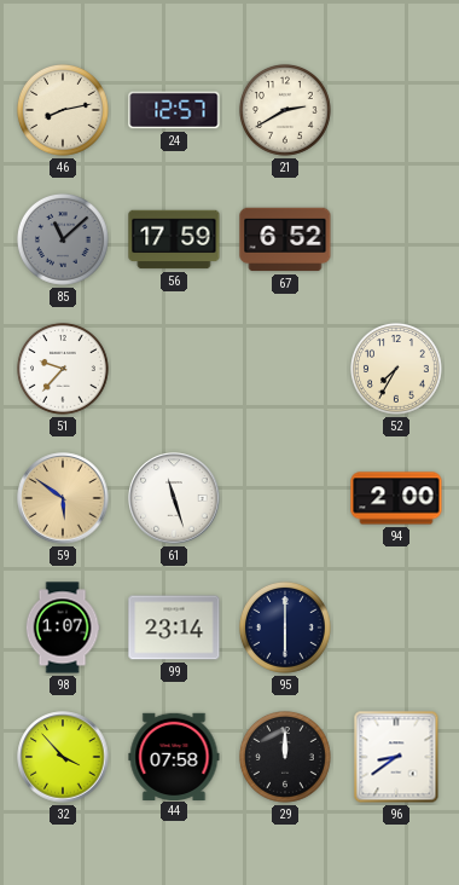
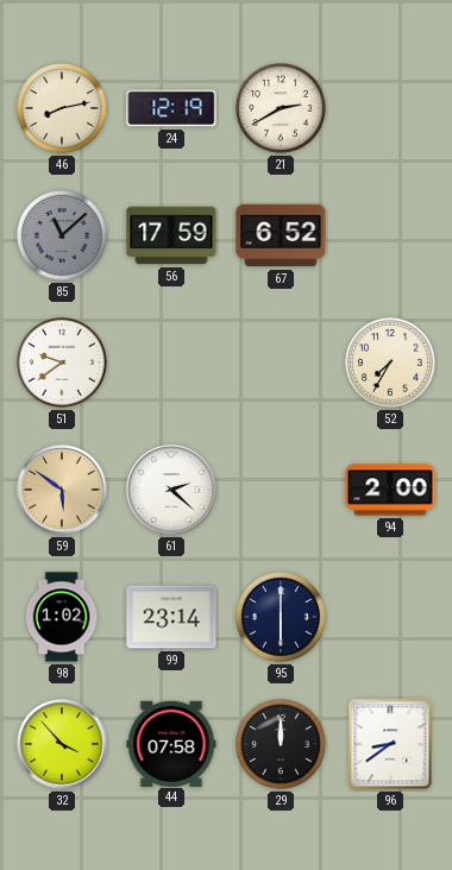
24: 12:57 -> 12:19 (171, 108)
51: 9:37 -> 9:39 (62, 363)
61: 11:27 -> 2:22 (171, 490)
98: 1:07 -> 1:02 (62, 617)
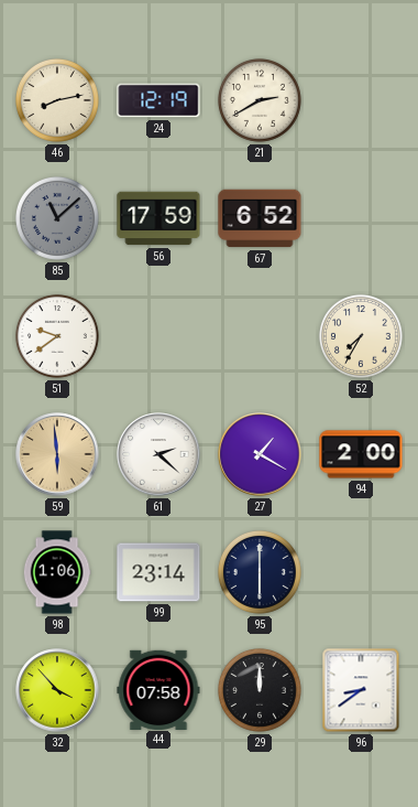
59: 5:51 -> 5:59 (57, 454)
27: none -> 1:20 (260, 454)
98: 1:02 -> 1:06 (57, 572)
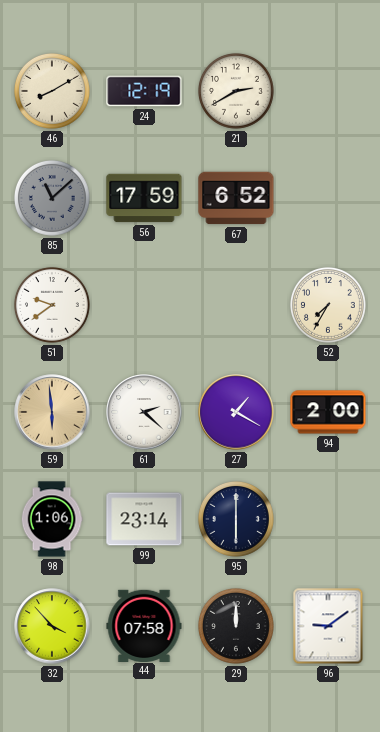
46: 8:13 -> 8:10 (52, 91)
96: 8:39 -> 9:09 (328, 626)
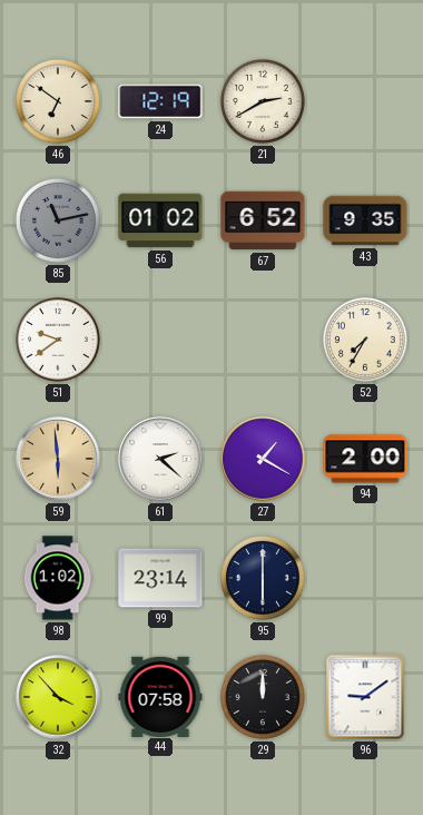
46: 8:10 -> 6:51 (58, 101)
85: 11:08 -> 11:13 (58, 220)
56: 17:59 -> 01:02 (160, 220)
43: none -> 9:35 (365, 220)
98: 1:06 -> 1:02 (58, 578)
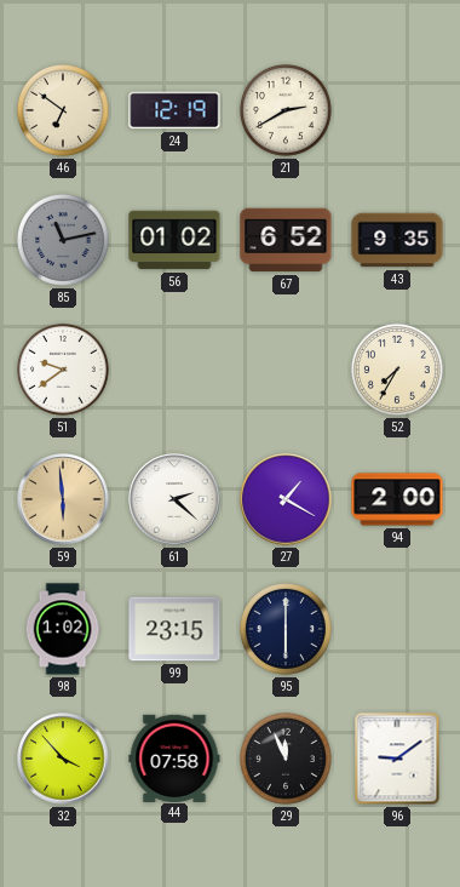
99: 23:14 -> 23:15 (174, 629)
29: 12:00 -> 11:56 (286, 759)
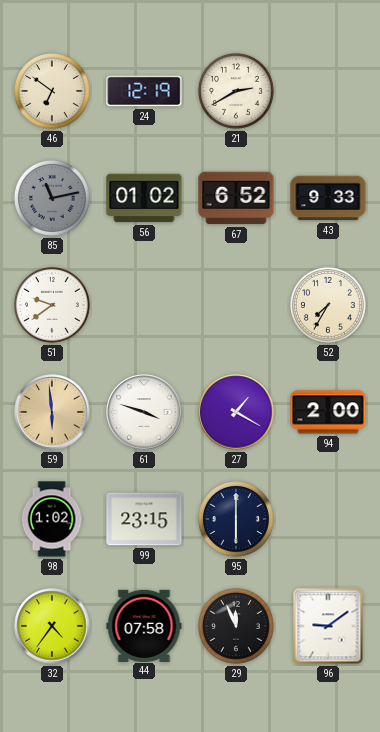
43: 9:35 -> 9:33 (328, 198)
61: 2:22 -> 3:48 (144, 412)
32: 3:53 -> 4:36 (52, 626)
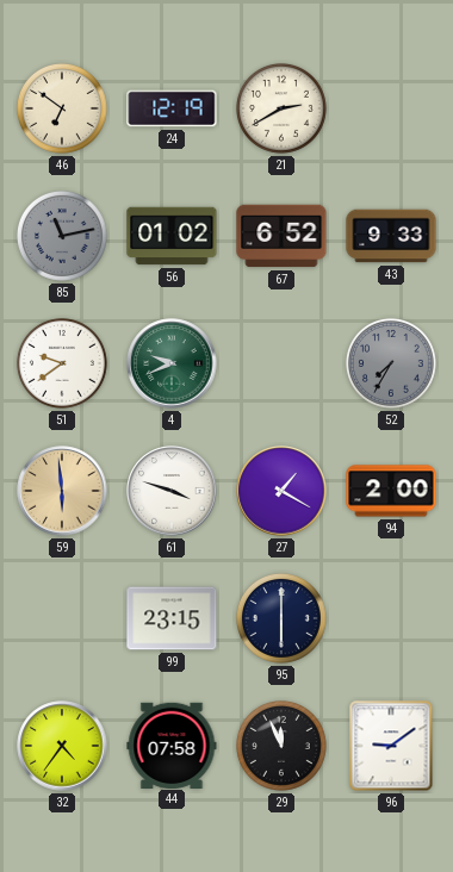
4: none -> 9:41 (172, 363)
52 dial: cream -> grey (391, 363)
98: 1:02 -> none (52, 519)
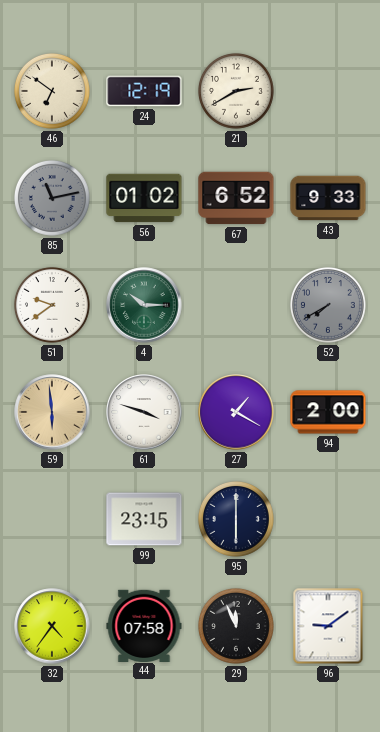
4: 9:41 -> 10:15 (144, 305)
52: 7:35 -> 7:40 (328, 305)
